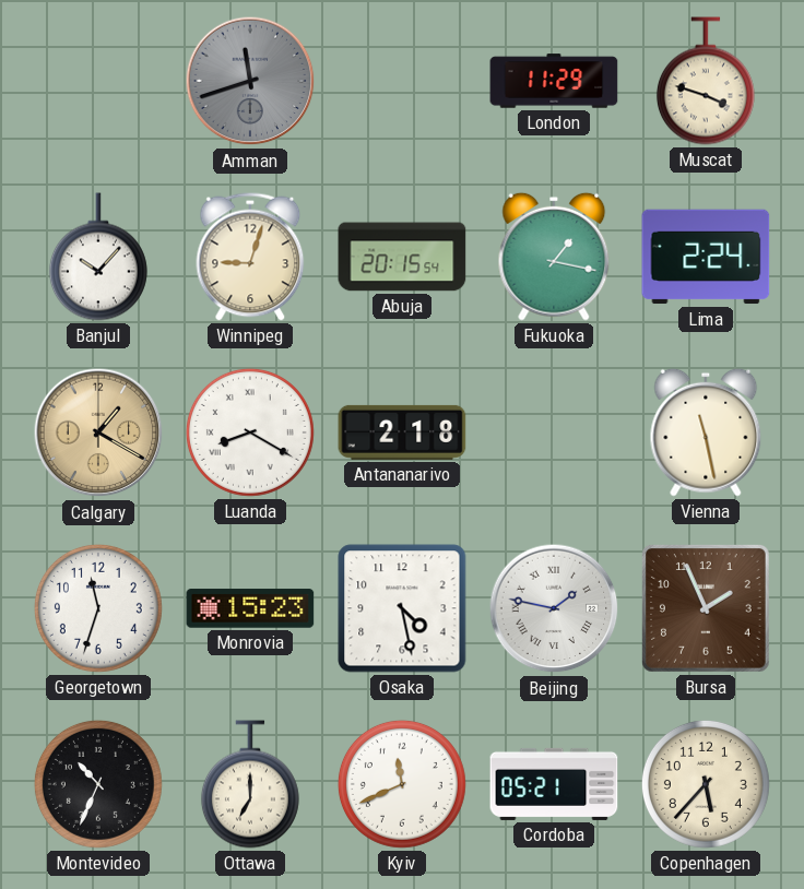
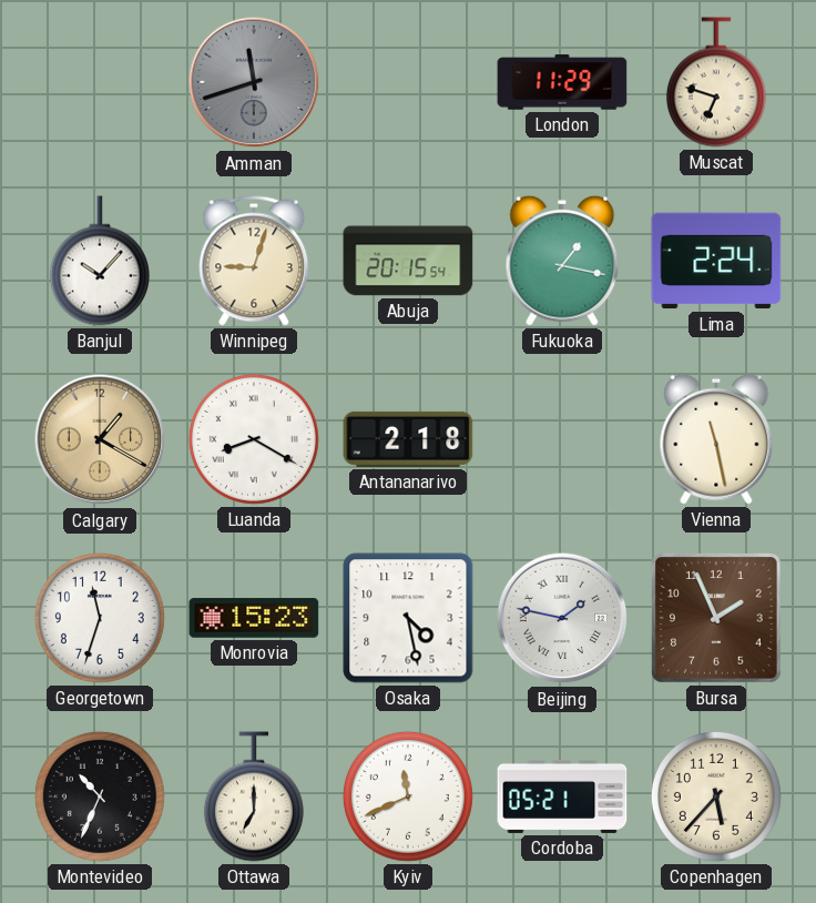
Muscat: 3:48 -> 6:48 (716, 82)
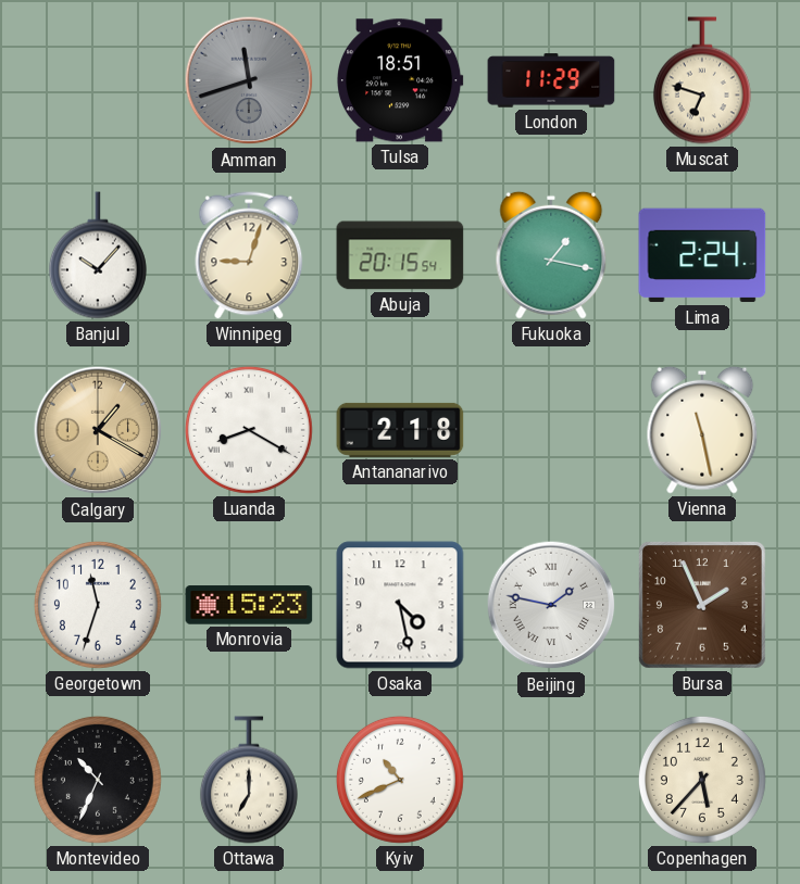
Tulsa: none -> 18:51 (400, 80)
Kyiv: 11:41 -> 10:41 (400, 780)
Cordoba: 05:21 -> none (562, 797)
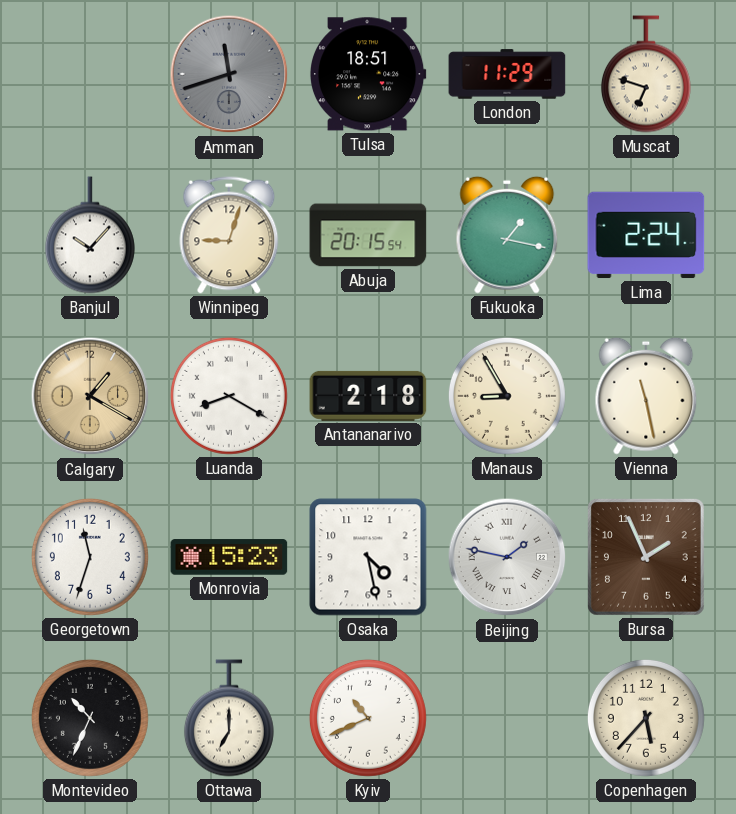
Manaus: none -> 8:55 (507, 396)
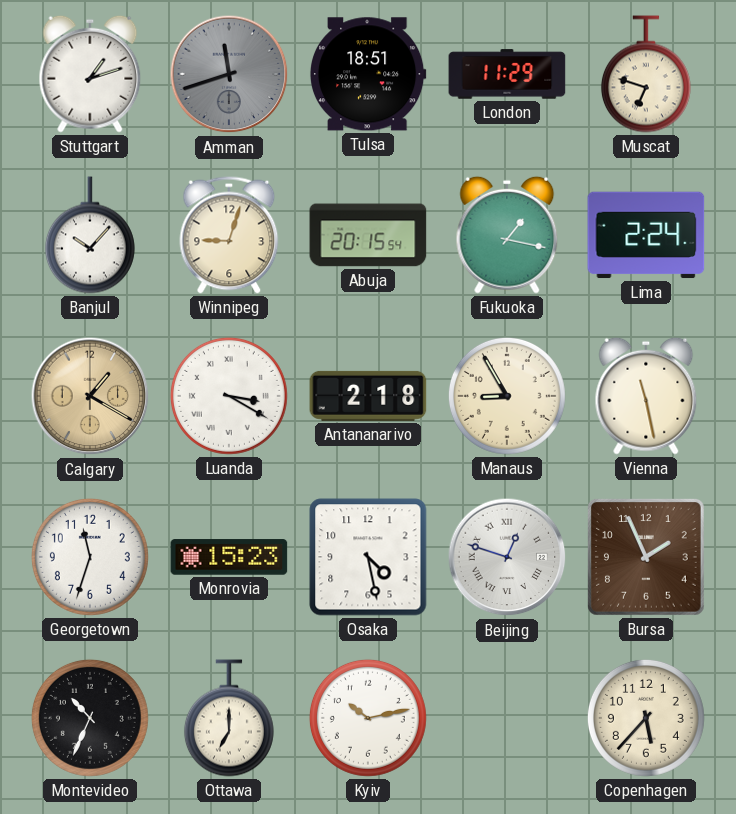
Stuttgart: none -> 1:12 (90, 74)
Luanda: 8:20 -> 3:20 (229, 396)
Beijing: 1:47 -> 12:48 (507, 557)
Kyiv: 10:41 -> 10:13 (368, 718)
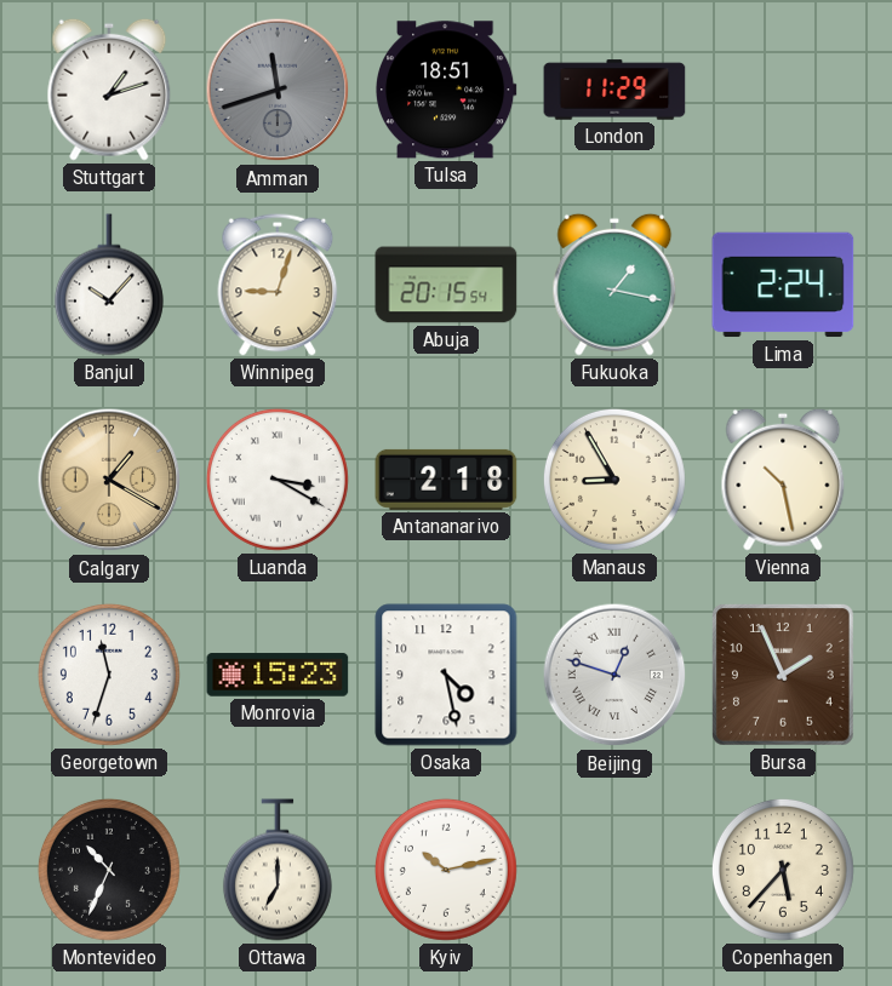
Muscat: 6:48 -> none (646, 74)
Vienna: 11:28 -> 10:28 (783, 480)
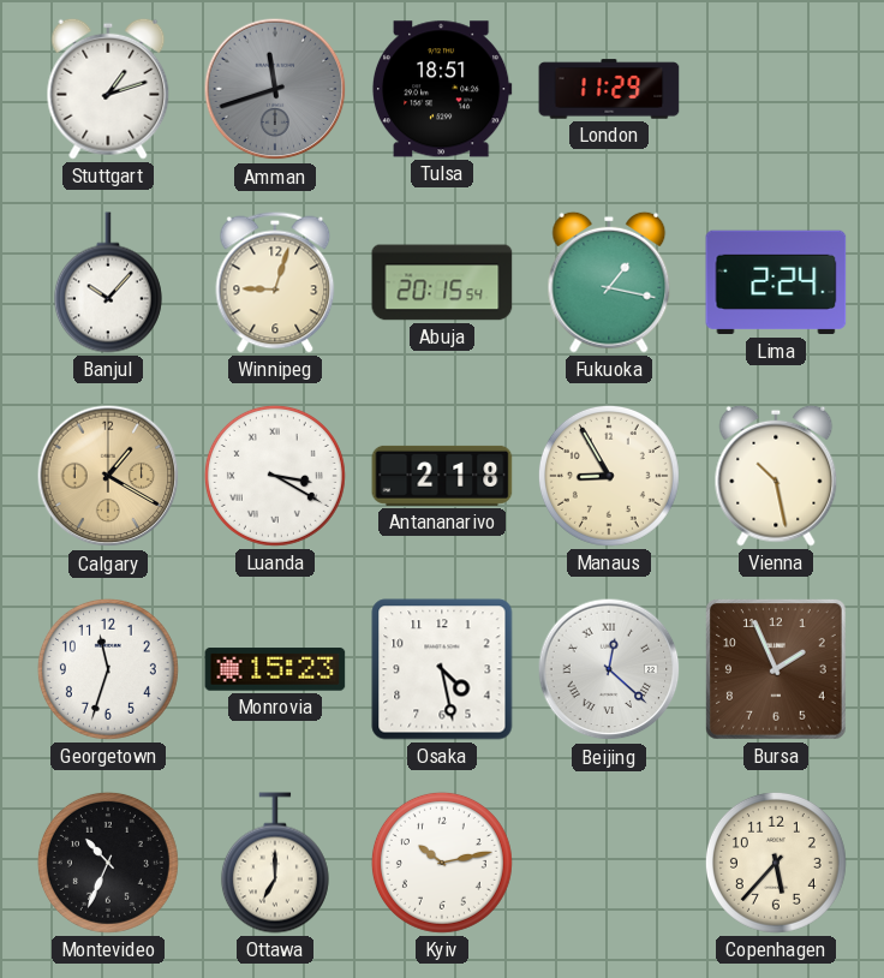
Beijing: 12:48 -> 12:22 (609, 669)
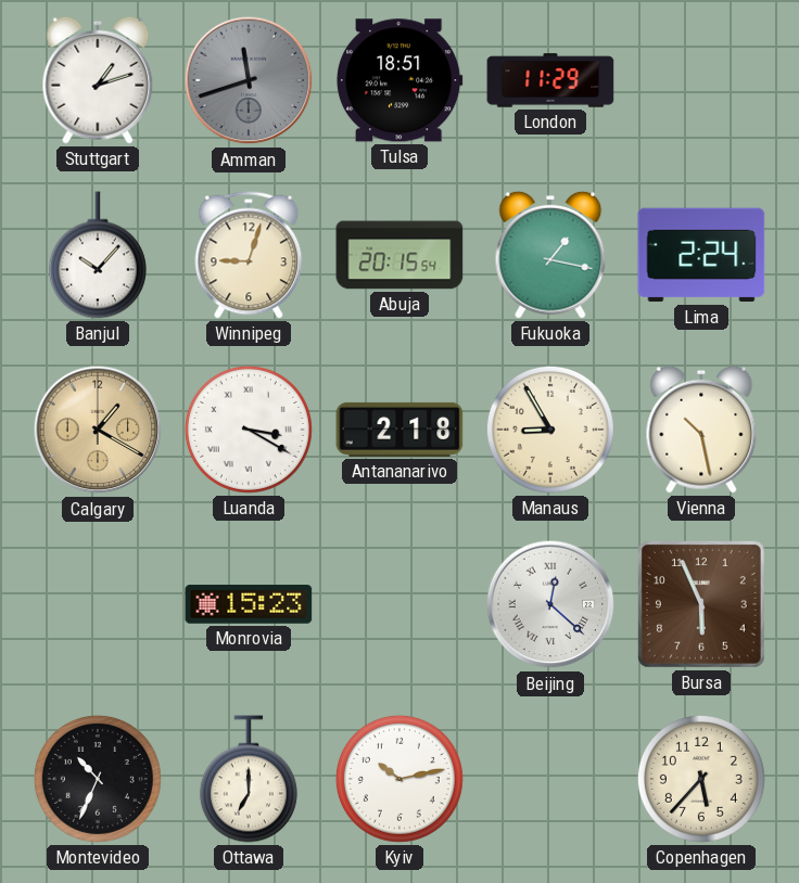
Georgetown: 11:33 -> none (108, 669)
Osaka: 4:28 -> none (442, 669)
Bursa: 1:56 -> 5:56 (701, 604)
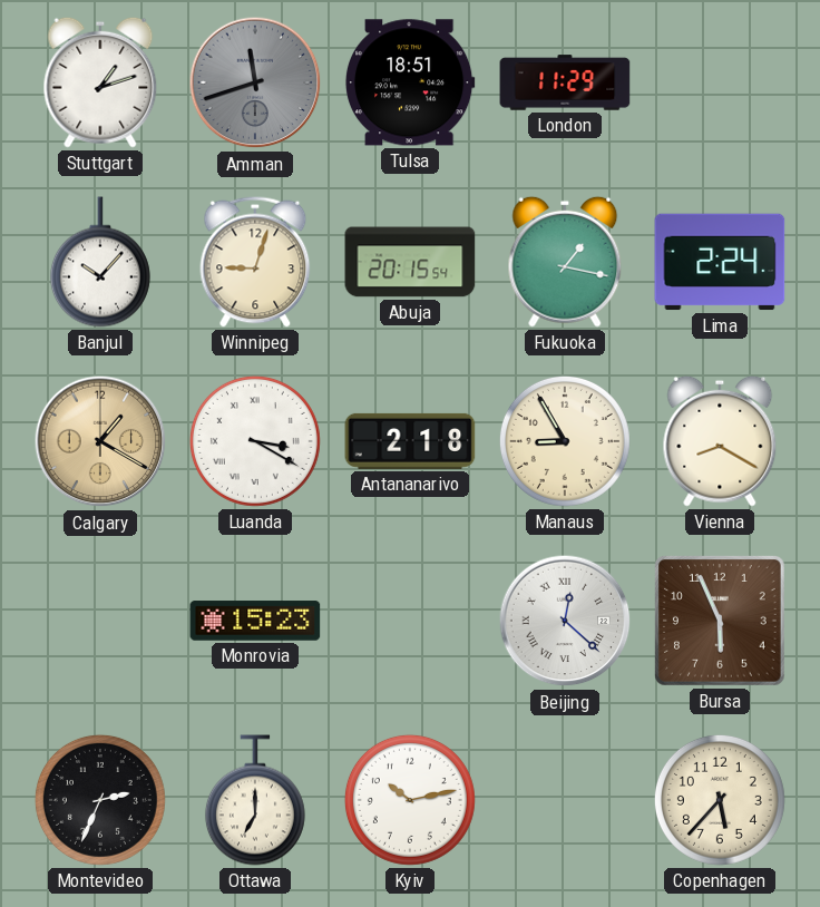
Vienna: 10:28 -> 8:20 (720, 441)
Montevideo: 10:34 -> 2:34 (100, 800)
